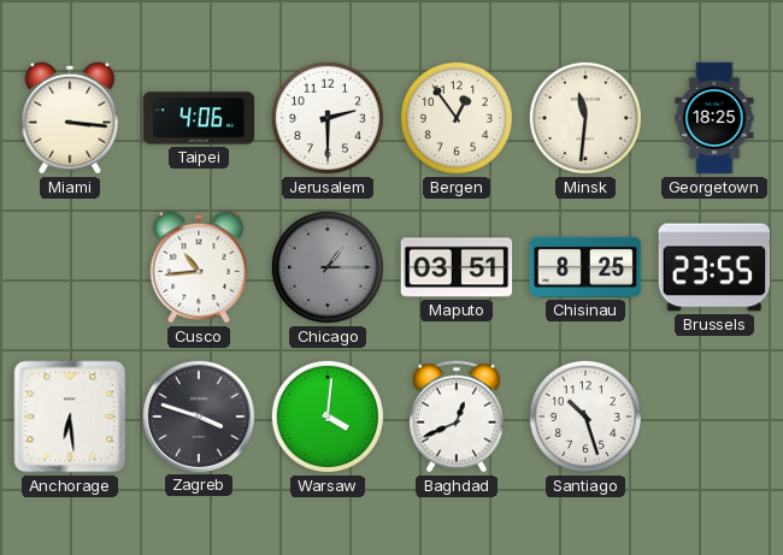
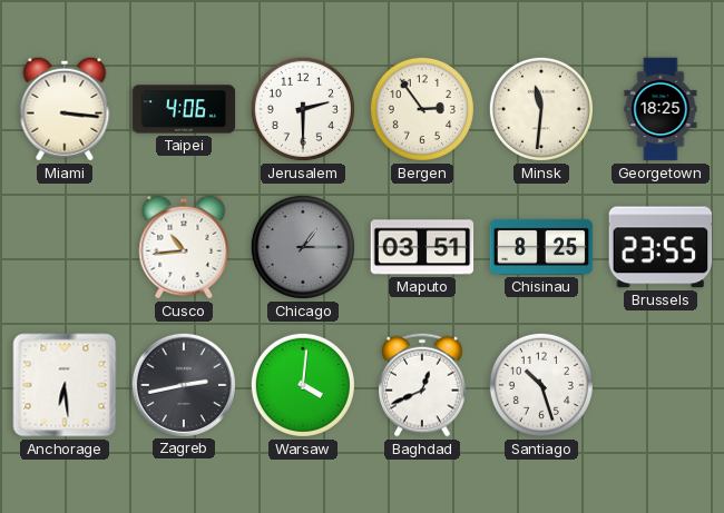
Bergen: 12:54 -> 2:54 (422, 109)
Zagreb: 3:48 -> 2:43 (183, 384)
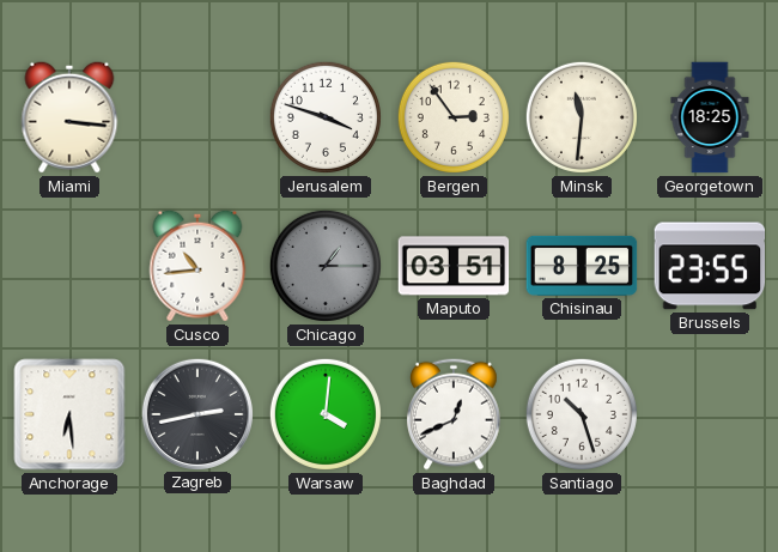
Taipei: 4:06 -> none (184, 109)
Jerusalem: 2:30 -> 3:48 (326, 117)
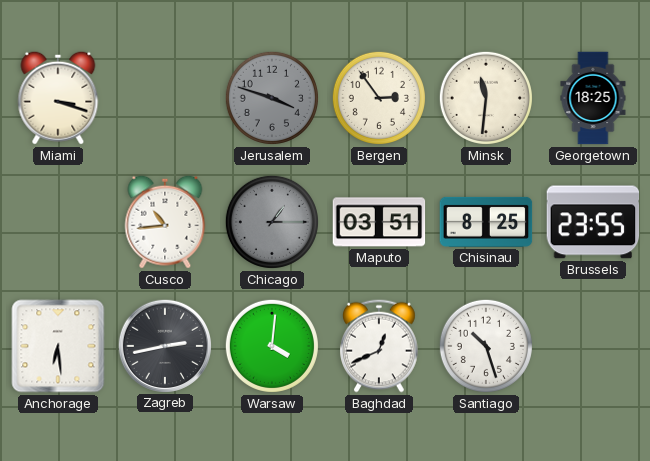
Miami: 3:16 -> 3:18 (58, 98)
Jerusalem dial: white -> grey (272, 98)
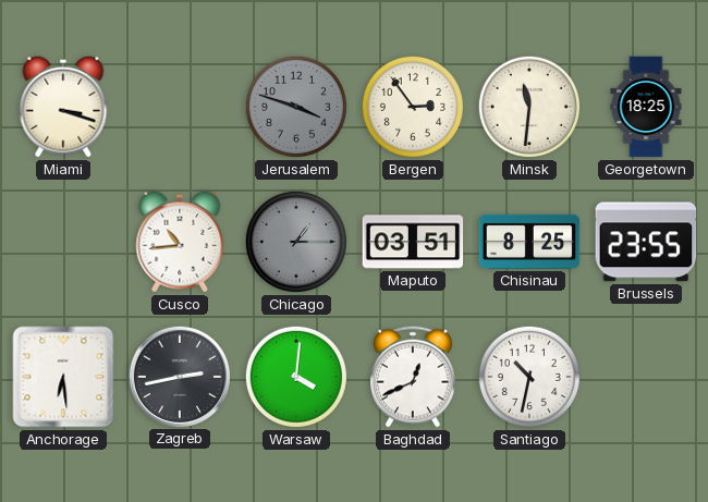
Santiago: 10:27 -> 10:32 (529, 377)
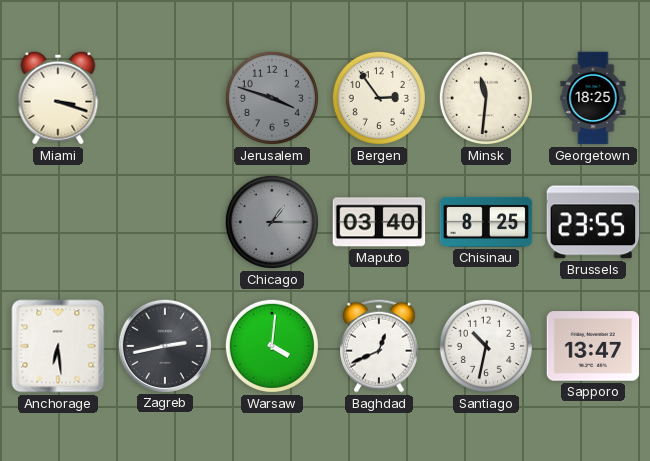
Cusco: 10:44 -> none (180, 242)
Maputo: 03:51 -> 03:40 (379, 222)
Sapporo: none -> 13:47 (593, 346)
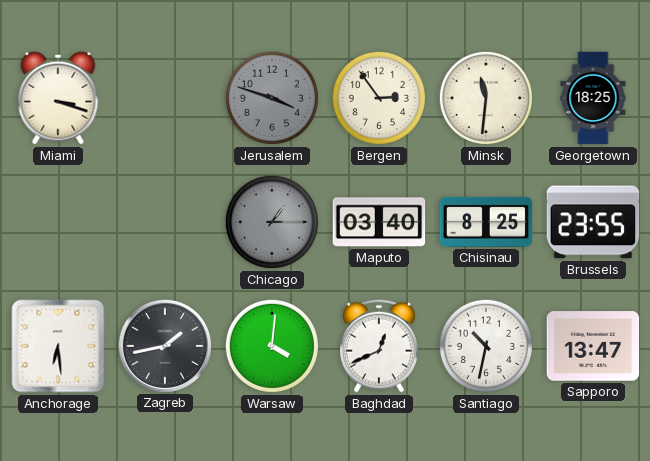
Zagreb: 2:43 -> 1:43 (164, 345)
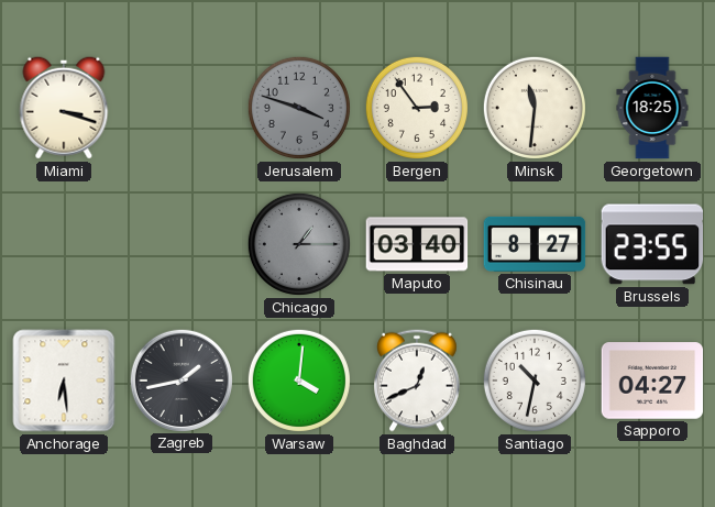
Chisinau: 8:25 -> 8:27 (535, 244)
Sapporo: 13:47 -> 04:27 (652, 381)
